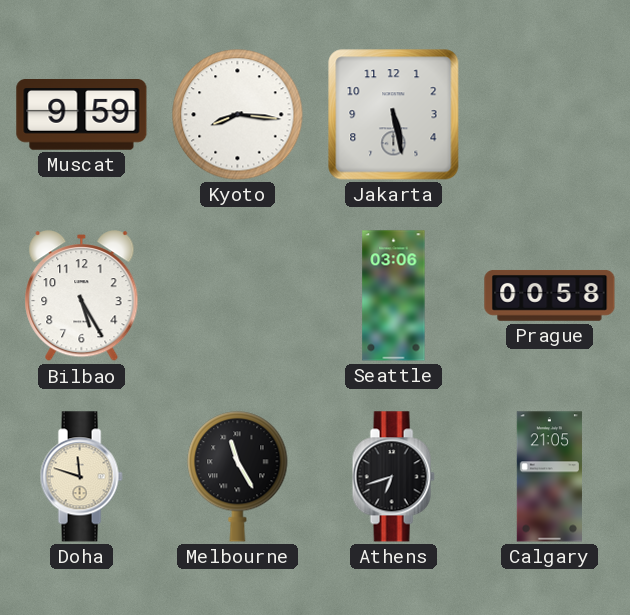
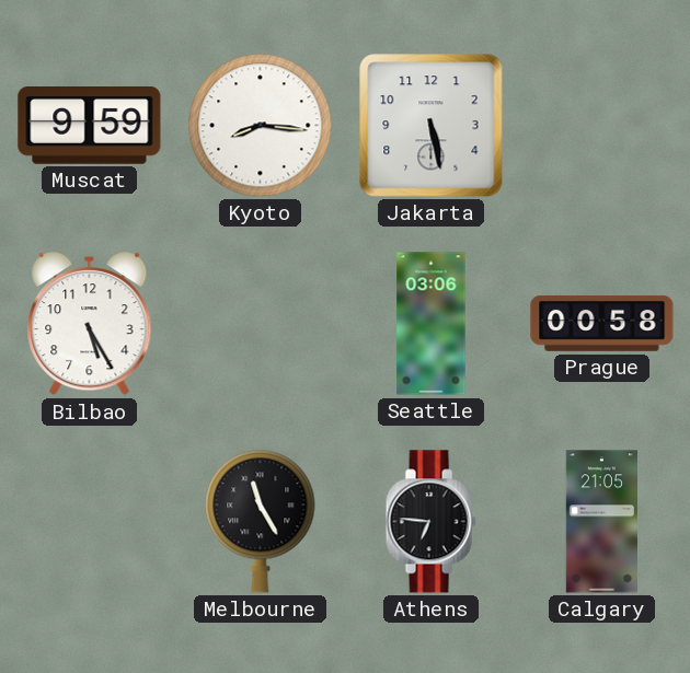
Doha: 11:48 -> none (81, 477)
Athens: 6:42 -> 6:46 (430, 522)
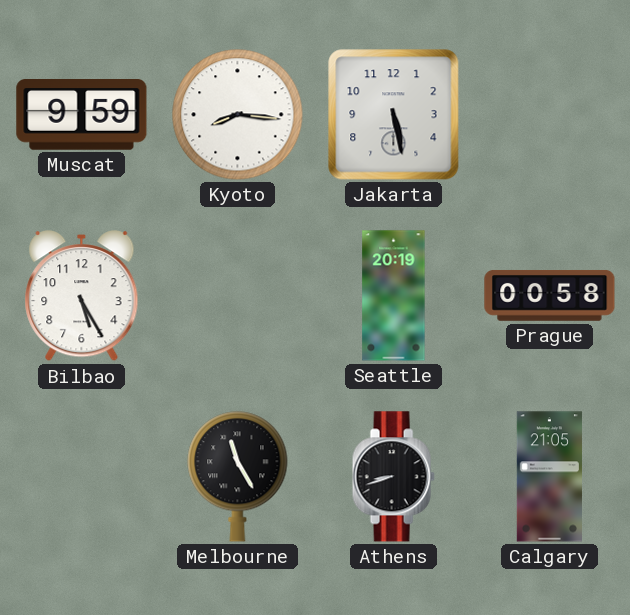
Seattle: 03:06 -> 20:19 (394, 296)
Athens: 6:46 -> 8:42 (393, 477)
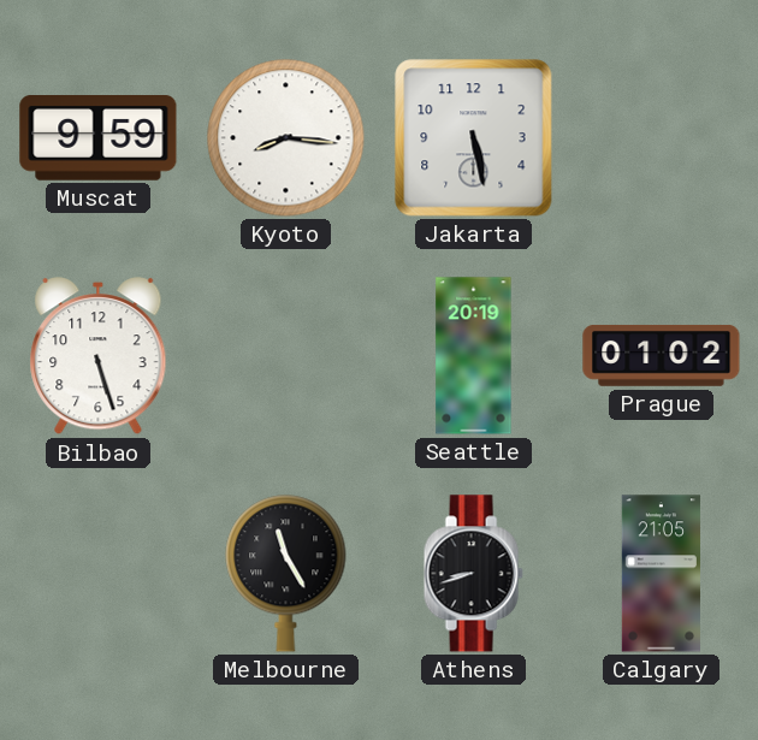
Bilbao: 5:25 -> 5:27 (99, 356)
Prague: 00:58 -> 01:02 (662, 355)
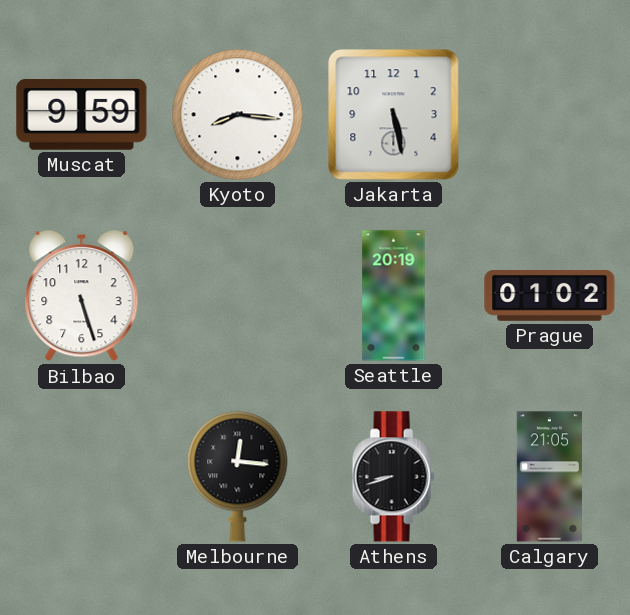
Melbourne: 11:25 -> 12:16 (238, 477)
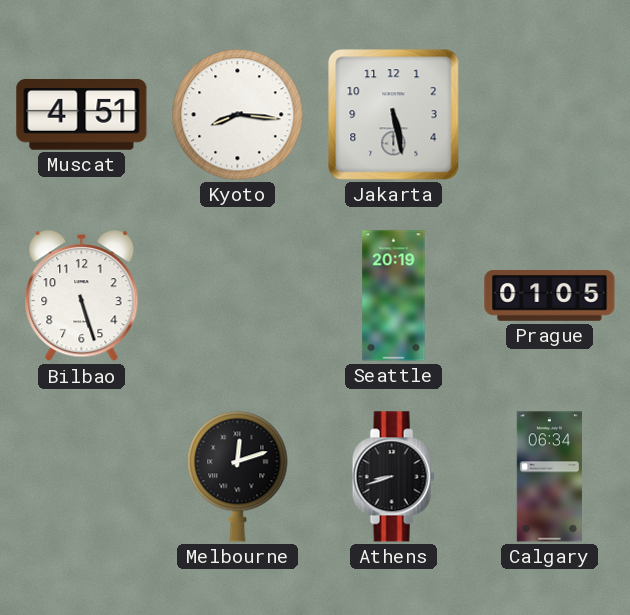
Muscat: 9:59 -> 4:51 (82, 115)
Prague: 01:02 -> 01:05 (550, 295)
Melbourne: 12:16 -> 12:12 (238, 477)
Calgary: 21:05 -> 06:34 (549, 477)
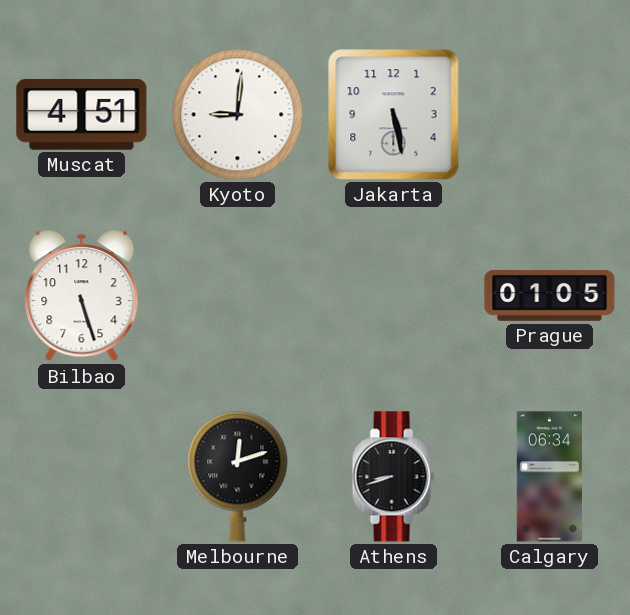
Kyoto: 8:16 -> 9:01 (238, 115)
Seattle: 20:19 -> none (394, 296)
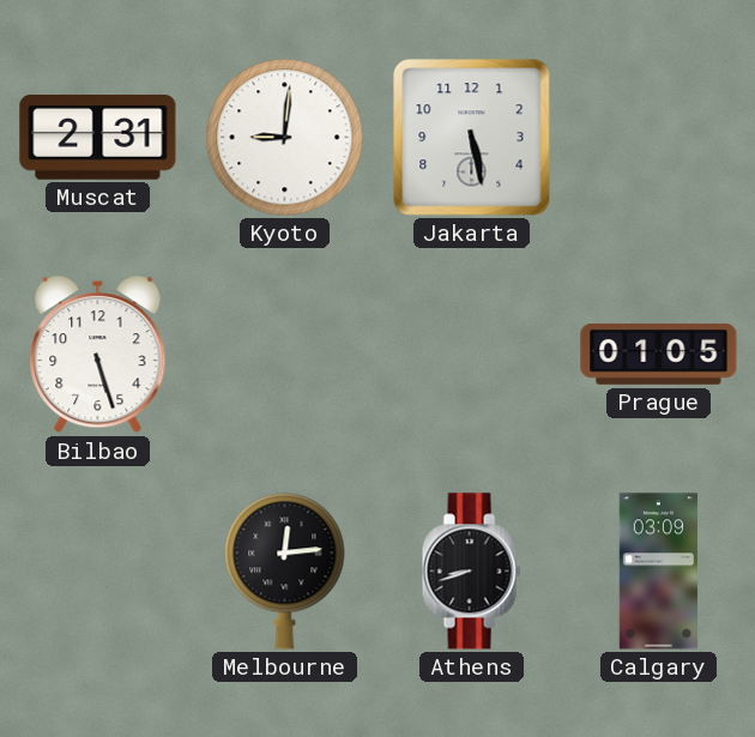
Muscat: 4:51 -> 2:31 (98, 138)
Melbourne: 12:12 -> 12:14 (285, 572)
Calgary: 06:34 -> 03:09 (658, 572)
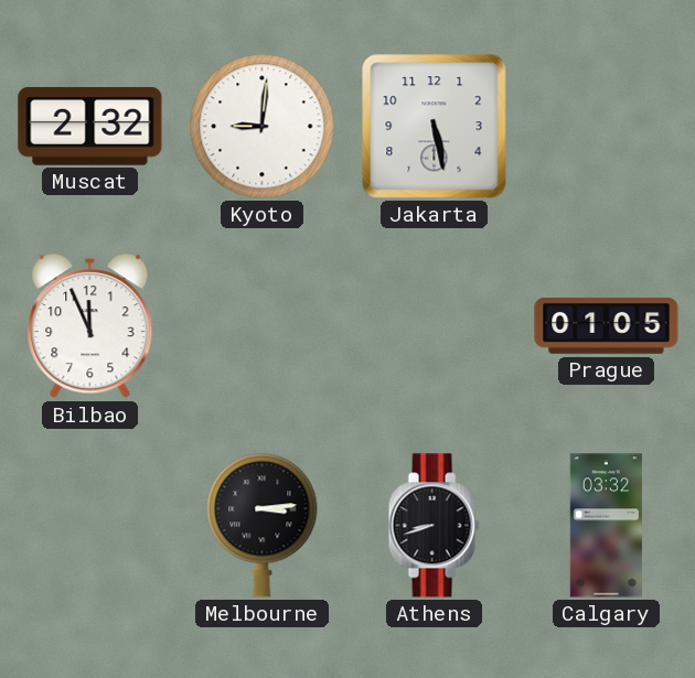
Muscat: 2:31 -> 2:32 (90, 127)
Bilbao: 5:27 -> 11:56 (90, 326)
Melbourne: 12:14 -> 3:14 (263, 526)
Calgary: 03:09 -> 03:32 (606, 526)
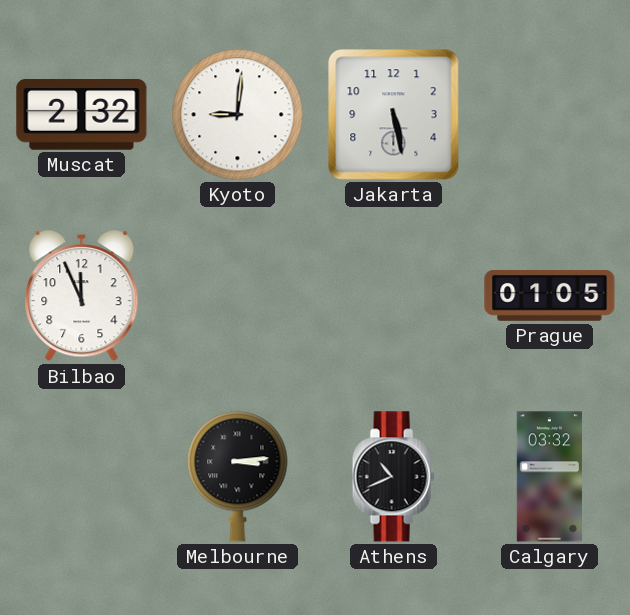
Athens: 8:42 -> 10:41 (393, 477)
